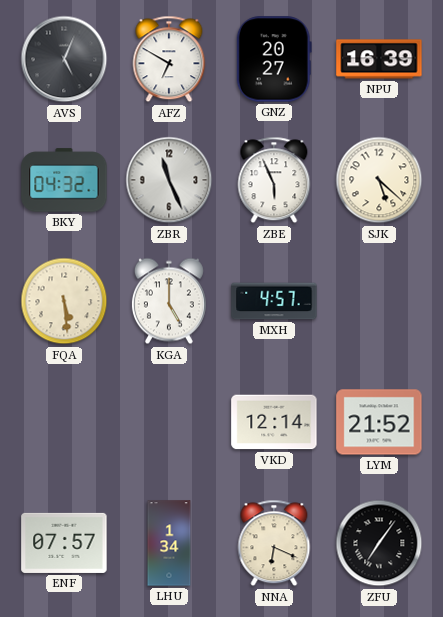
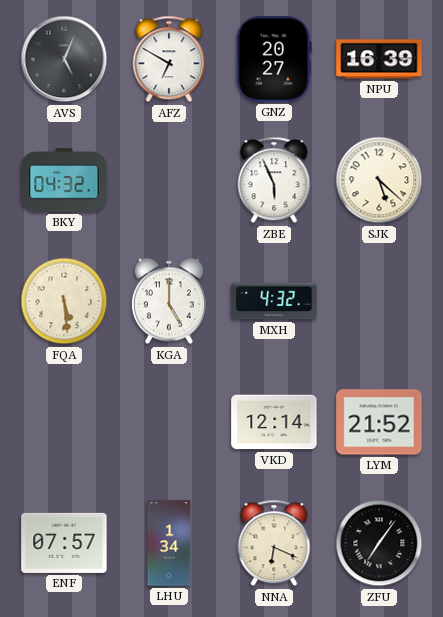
ZBR: 11:26 -> none (169, 180)
MXH: 4:57 -> 4:32 (274, 301)
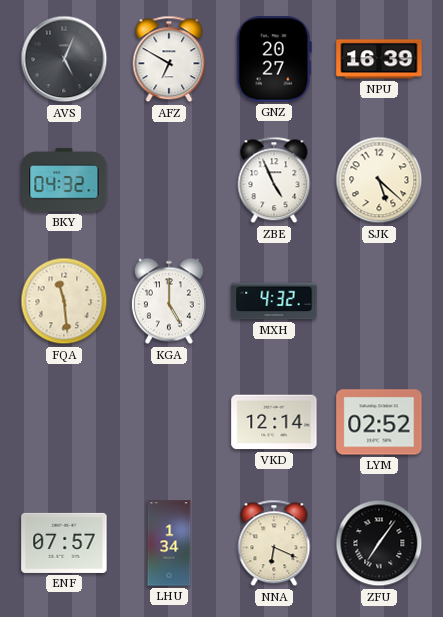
ZBE: 5:56 -> 4:56 (274, 180)
FQA: 5:29 -> 11:29 (64, 301)
LYM: 21:52 -> 02:52 (379, 422)
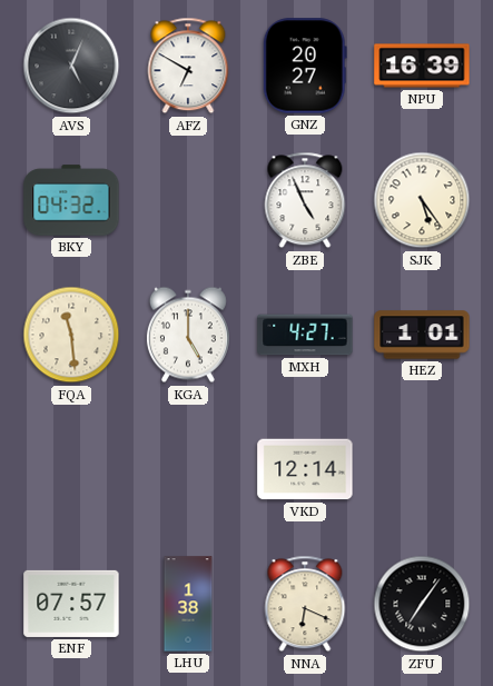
SJK: 5:22 -> 5:24 (422, 200)
MXH: 4:32 -> 4:27 (305, 335)
HEZ: none -> 1:01 (422, 335)
LYM: 02:52 -> none (379, 422)
LHU: 1:34 -> 1:38 (188, 604)
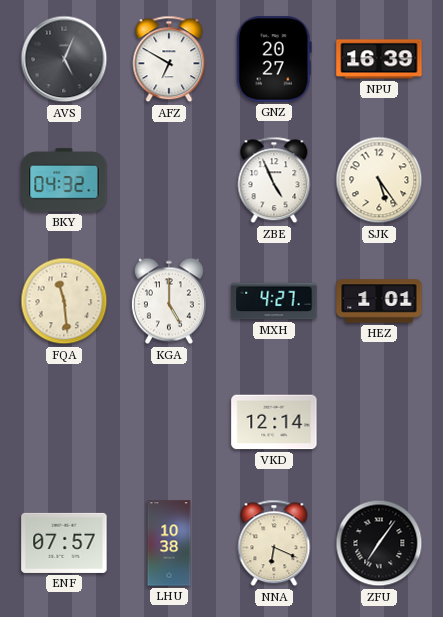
LHU: 1:38 -> 10:38 (169, 543)
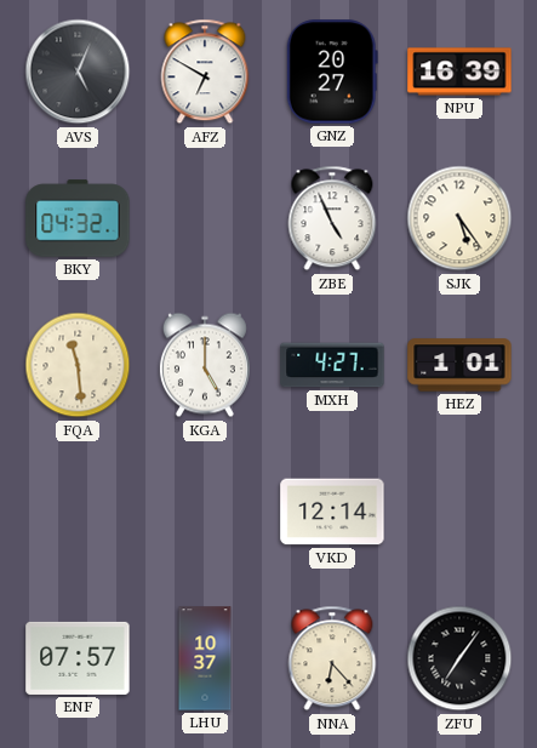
LHU: 10:38 -> 10:37 (205, 658)
NNA: 6:19 -> 6:23 (332, 658)
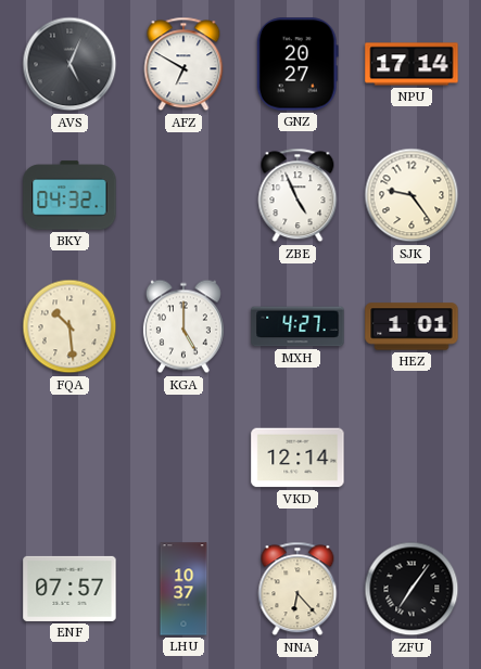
NPU: 16:39 -> 17:14 (412, 64)
SJK: 5:24 -> 9:24 (412, 195)
FQA: 11:29 -> 10:29 (69, 326)
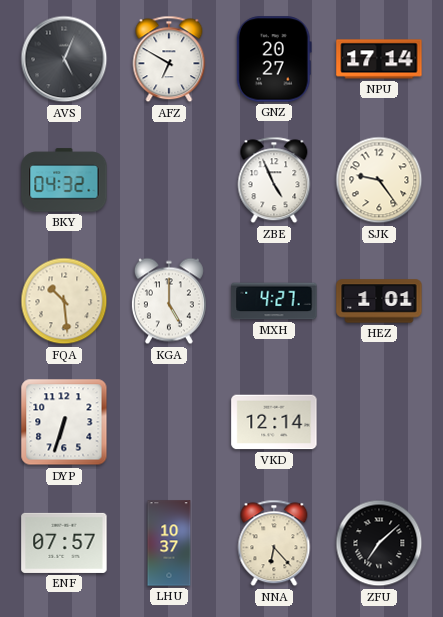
DYP: none -> 6:33 (64, 422)
ZFU: 7:06 -> 7:08 (379, 543)
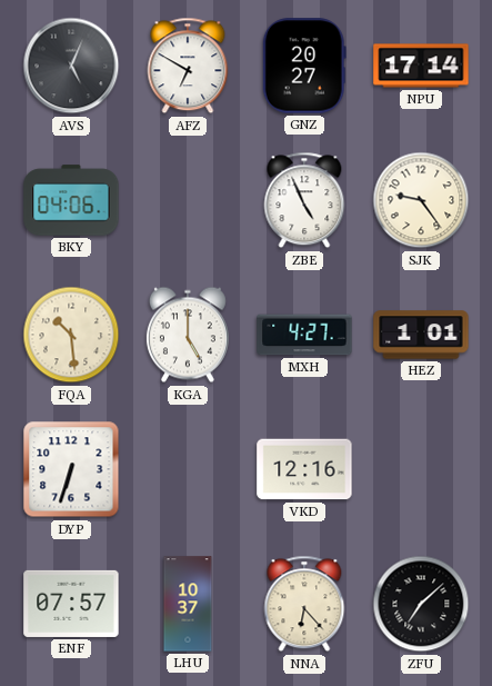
BKY: 04:32 -> 04:06 (71, 200)
VKD: 12:14 -> 12:16 (304, 469)
